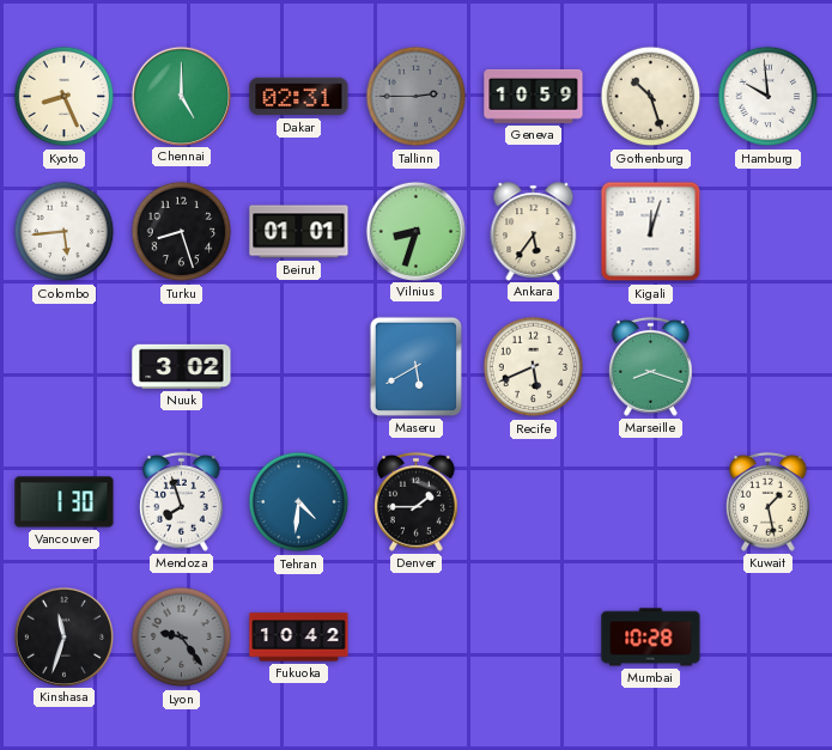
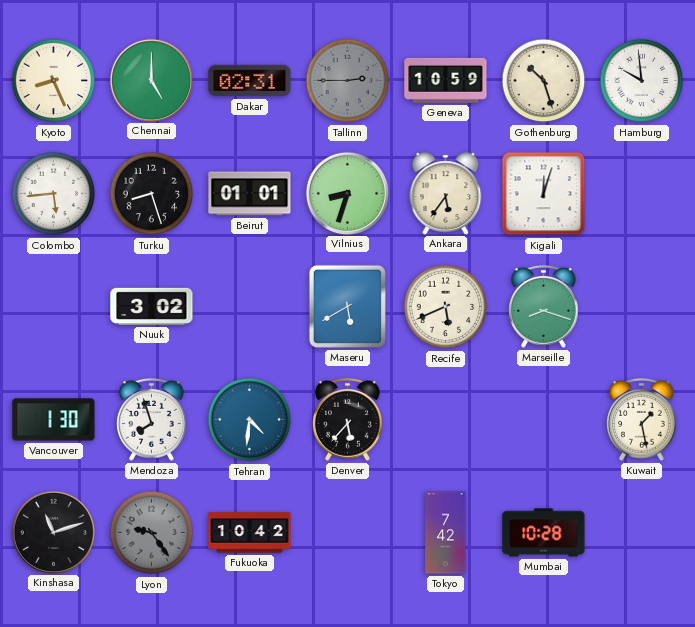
Denver: 1:45 -> 5:37 (348, 419)
Kinshasa: 11:33 -> 11:12 (53, 532)
Tokyo: none -> 7:42 (446, 533)
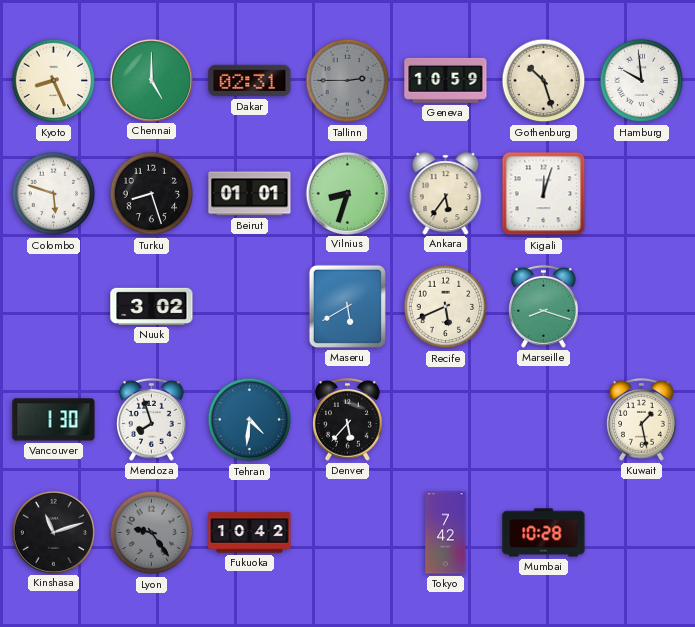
Colombo: 5:44 -> 5:48 (54, 194)
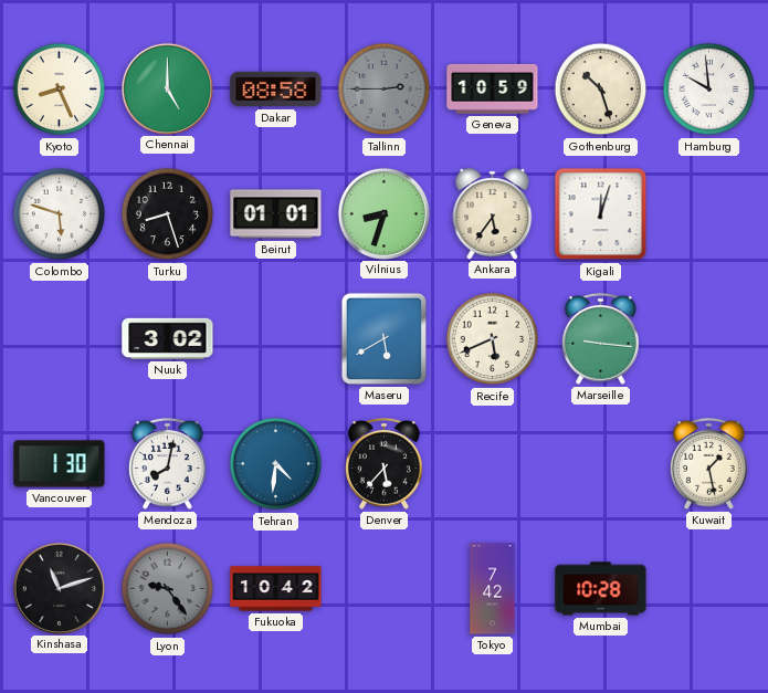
Dakar: 02:31 -> 08:58 (276, 90)
Marseille: 8:18 -> 9:16 (601, 338)
Mendoza: 7:57 -> 8:02 (168, 463)
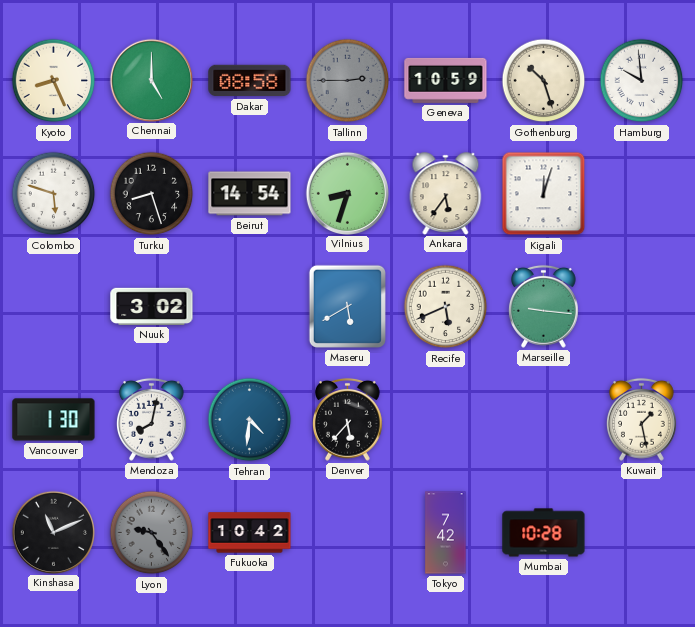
Beirut: 01:01 -> 14:54 (250, 194)
Kinshasa: 11:12 -> 11:11 (53, 532)
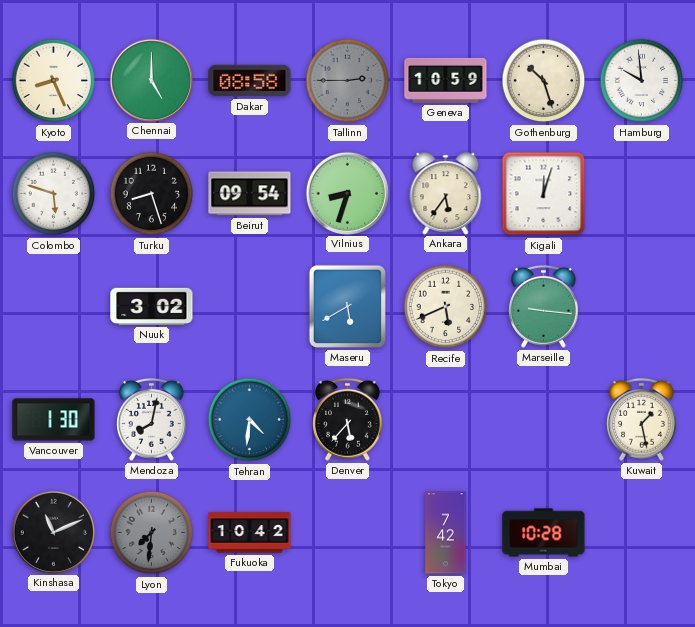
Beirut: 14:54 -> 09:54 (250, 194)
Lyon: 9:24 -> 7:31 (152, 533)
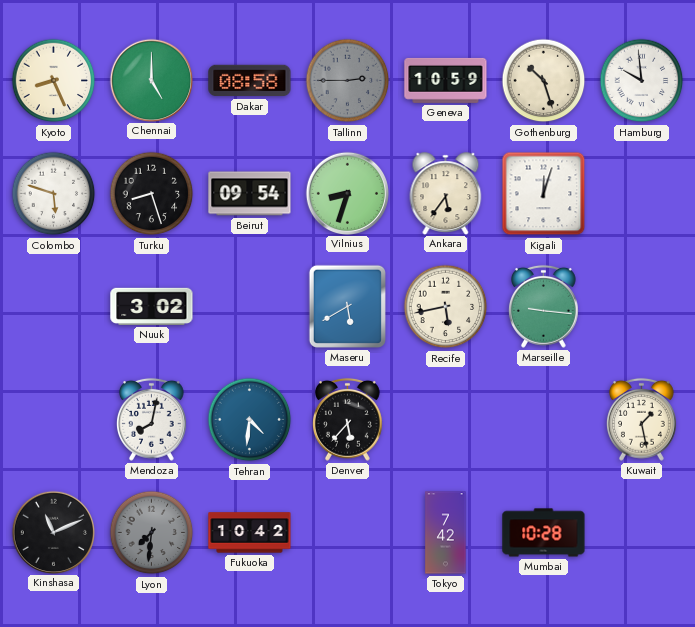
Recife: 5:41 -> 5:43 (446, 307)
Vancouver: 1:30 -> none (54, 420)
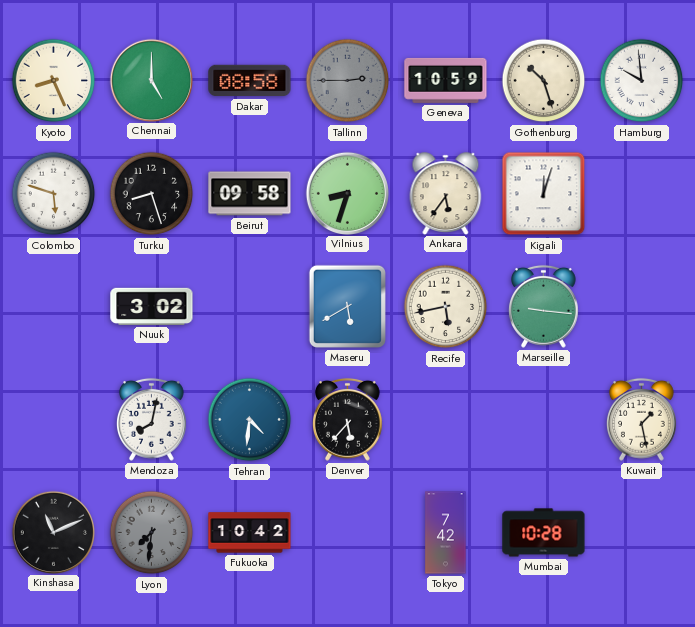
Beirut: 09:54 -> 09:58 (250, 194)
